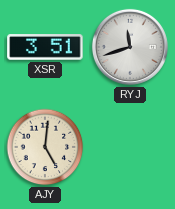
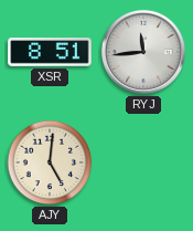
XSR: 3:51 -> 8:51 (50, 52)
RYJ: 11:42 -> 11:44 (143, 52)
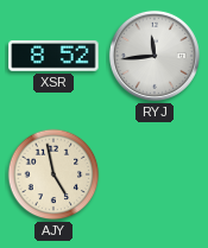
XSR: 8:51 -> 8:52 (53, 56)
AJY: 5:01 -> 4:58 (53, 174)
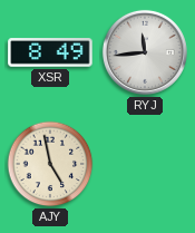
XSR: 8:52 -> 8:49 (50, 52)
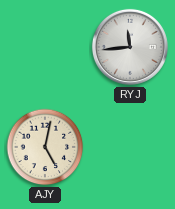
XSR: 8:49 -> none (50, 52)
AJY: 4:58 -> 5:02 (45, 147)
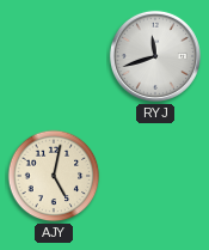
RYJ: 11:44 -> 11:42 (155, 56)
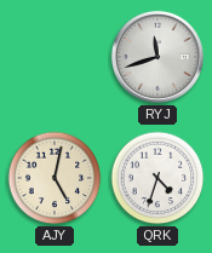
QRK: none -> 4:33 (157, 178)
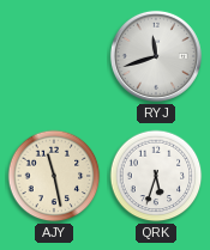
AJY: 5:02 -> 11:28 (54, 176)
QRK: 4:33 -> 5:33 (156, 176)
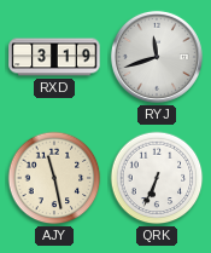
RXD: none -> 3:19 (54, 57)
QRK: 5:33 -> 6:34 (157, 178)
